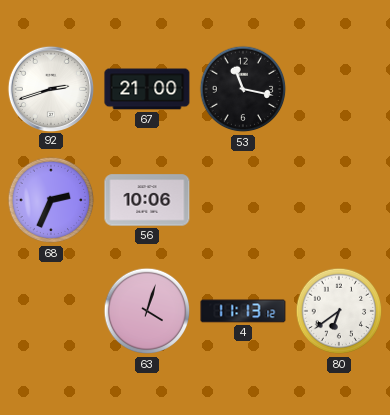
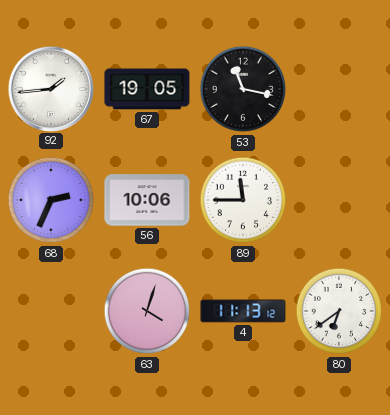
92: 2:42 -> 1:44 (50, 88)
67: 21:00 -> 19:05 (147, 89)
89: none -> 11:45 (243, 200)
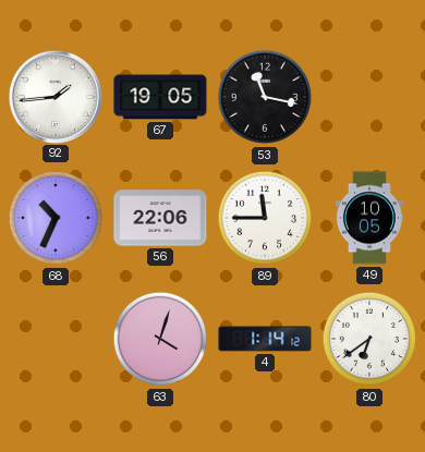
68: 2:34 -> 10:34 (56, 218)
56: 10:06 -> 22:06 (160, 218)
49: none -> 10:05 (369, 218)
4: 11:13 -> 1:14 (265, 339)
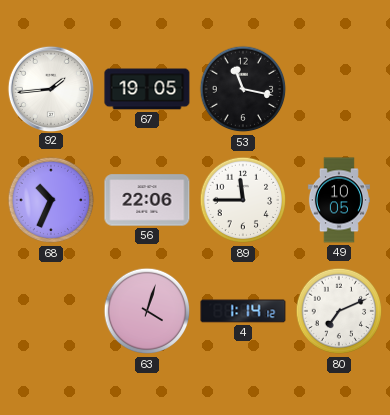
80: 6:39 -> 7:11 (339, 311)
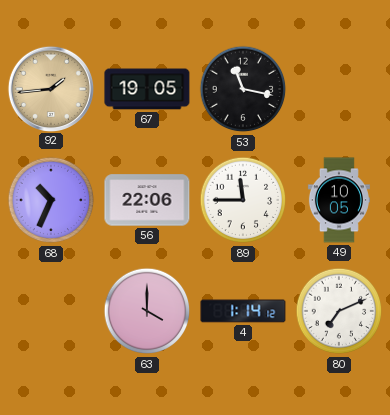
92 dial: white -> champagne (50, 88)
63: 4:03 -> 4:00 (147, 311)
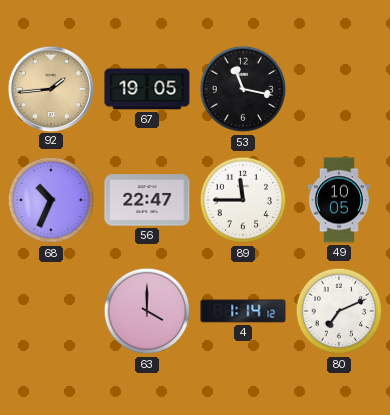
56: 22:06 -> 22:47 (147, 200)
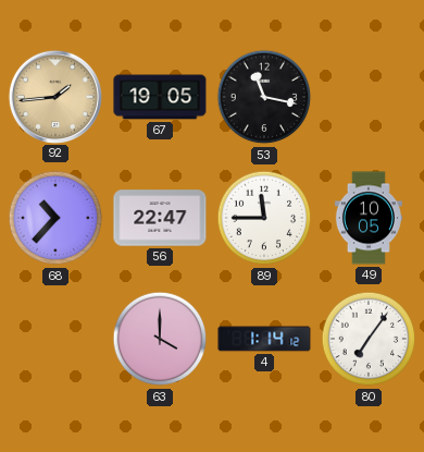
68: 10:34 -> 10:37 (55, 218)
80: 7:11 -> 7:06 (369, 339)
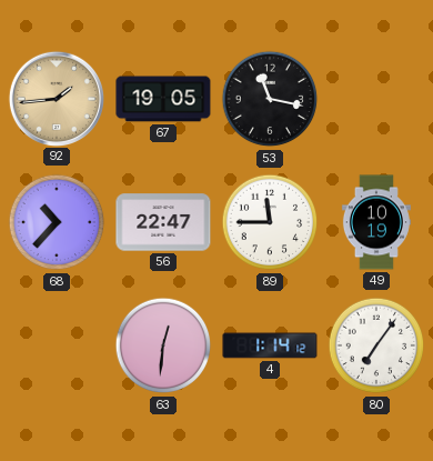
49: 10:05 -> 10:19 (376, 222)
63: 4:00 -> 12:31 (163, 345)
